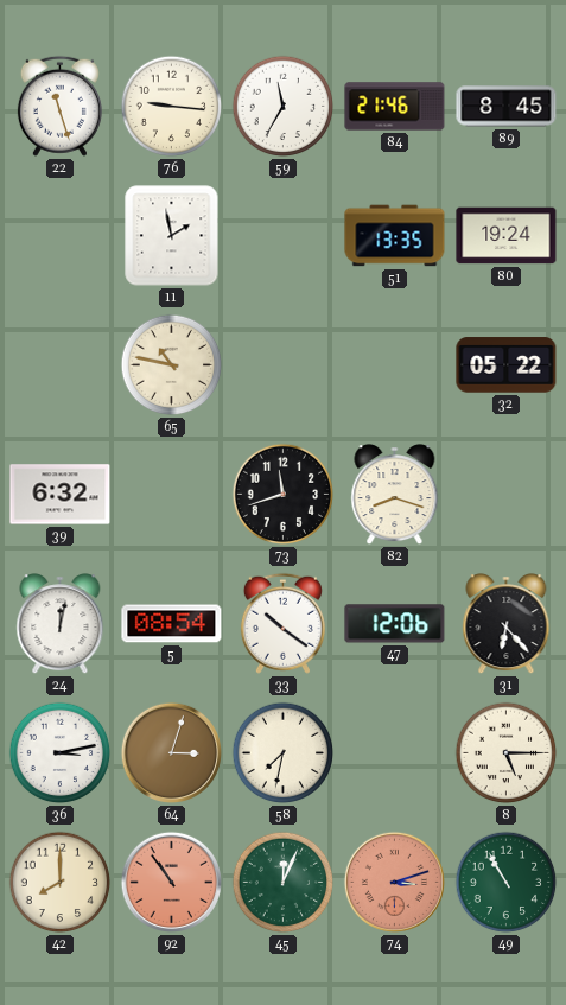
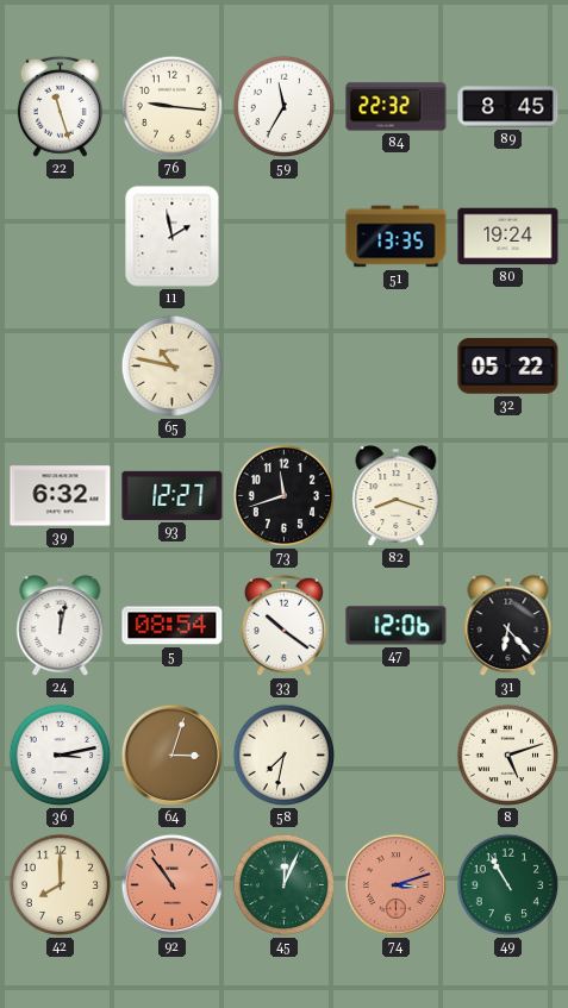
84: 21:46 -> 22:32 (397, 107)
93: none -> 12:27 (173, 495)
8: 5:15 -> 5:12 (508, 756)
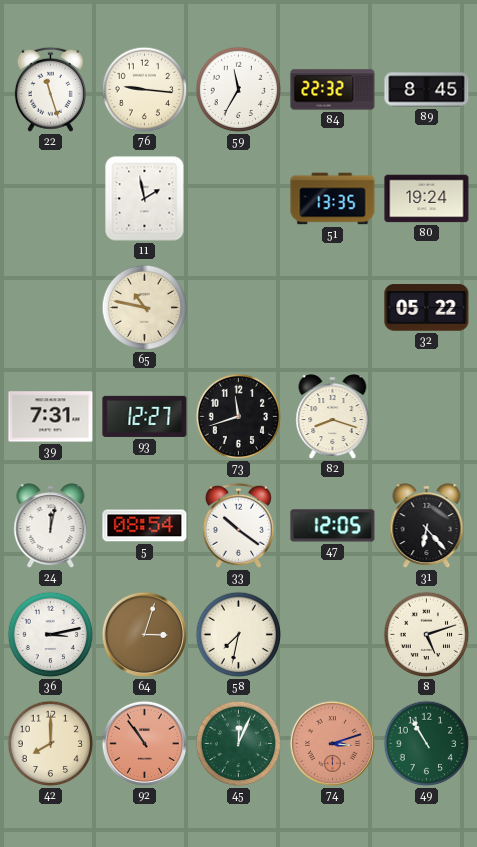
39: 6:32 -> 7:31 (51, 417)
47: 12:06 -> 12:05 (333, 526)
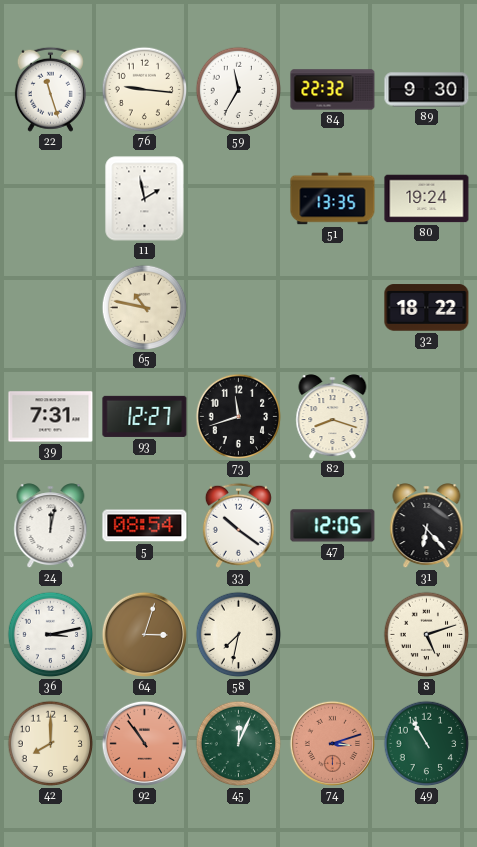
89: 8:45 -> 9:30 (427, 90)
32: 05:22 -> 18:22 (427, 308)
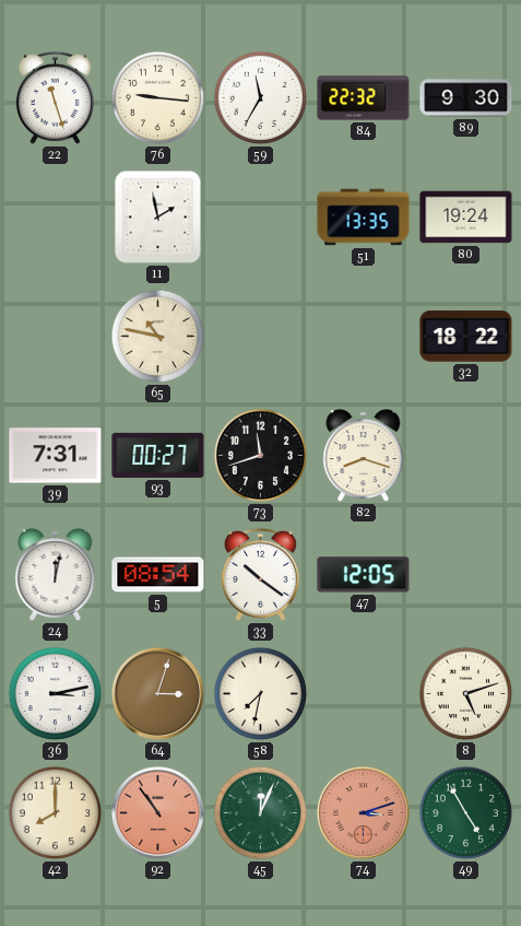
93: 12:27 -> 00:27 (158, 455)
31: 6:23 -> none (427, 526)
49: 10:55 -> 4:55 (466, 813)
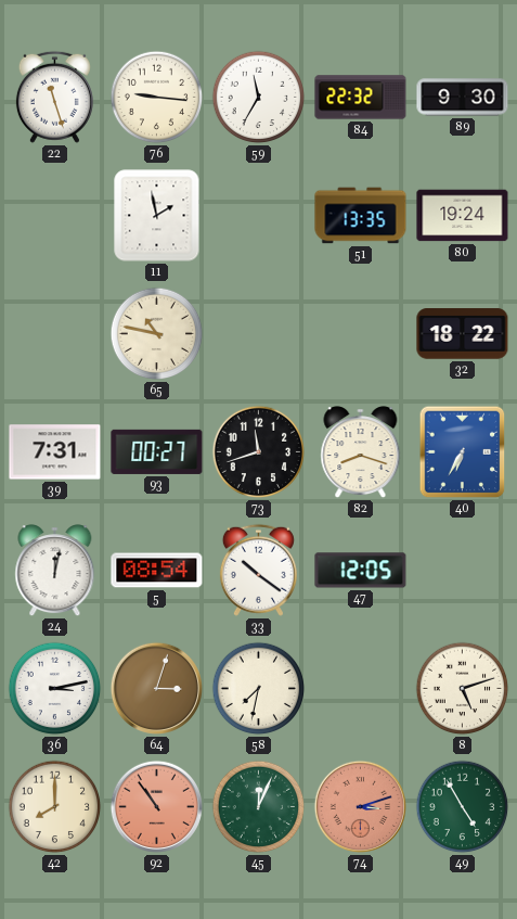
40: none -> 6:35 (463, 452)
